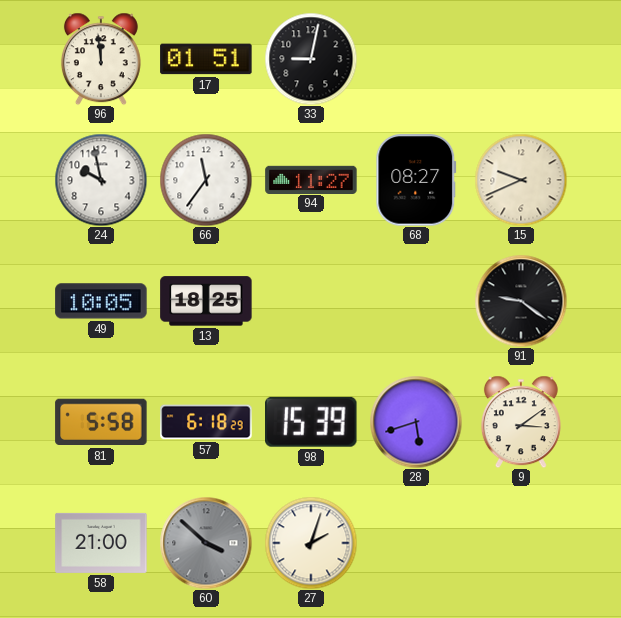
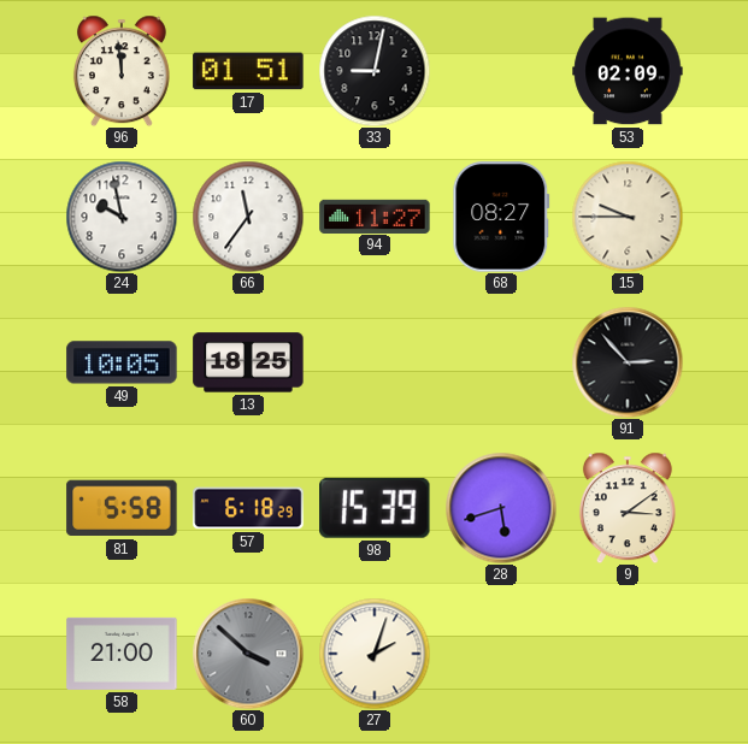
53: none -> 02:09 (628, 71)
15: 9:41 -> 9:45 (628, 217)
91: 9:21 -> 2:53 (628, 362)
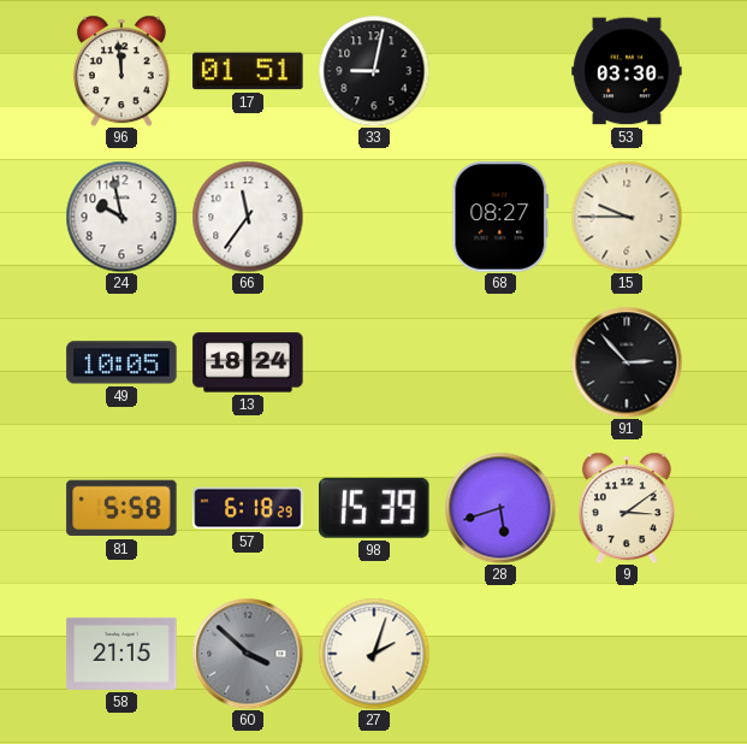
53: 02:09 -> 03:30 (627, 71)
94: 11:27 -> none (375, 215)
13: 18:25 -> 18:24 (248, 362)
58: 21:00 -> 21:15 (121, 654)
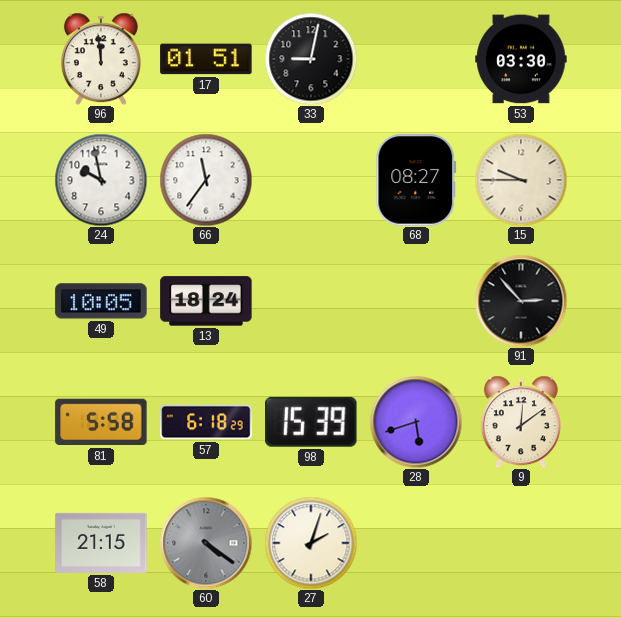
9: 3:09 -> 12:09 (521, 422)
60: 3:52 -> 4:21 (206, 543)
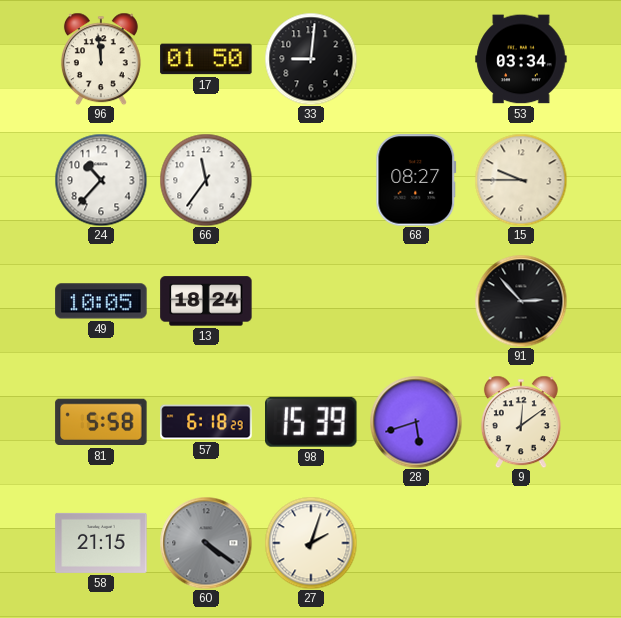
17: 01:51 -> 01:50 (206, 59)
33: 9:02 -> 9:01 (311, 59)
53: 03:30 -> 03:34 (521, 59)
24: 9:58 -> 10:37 (101, 180)
